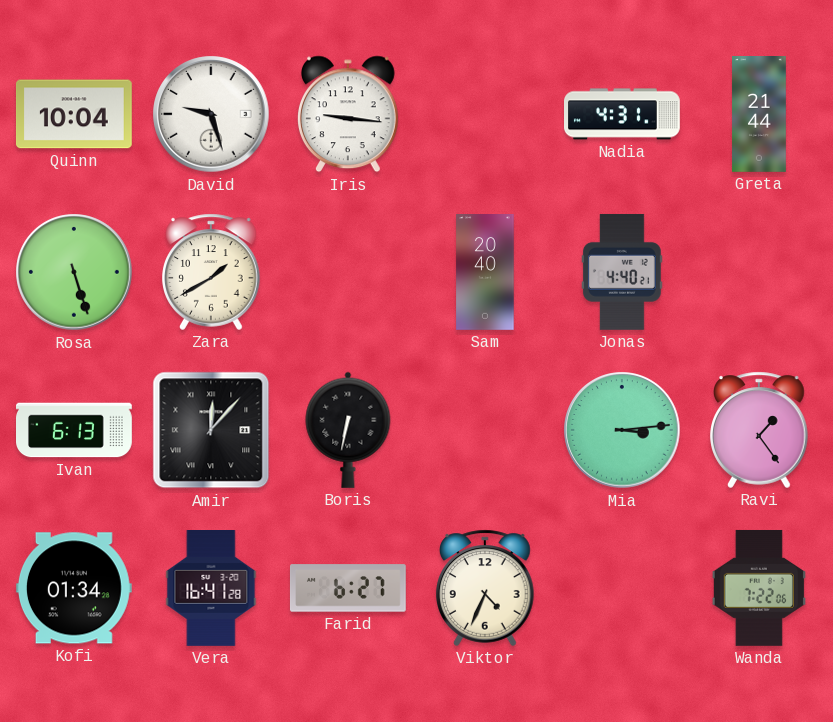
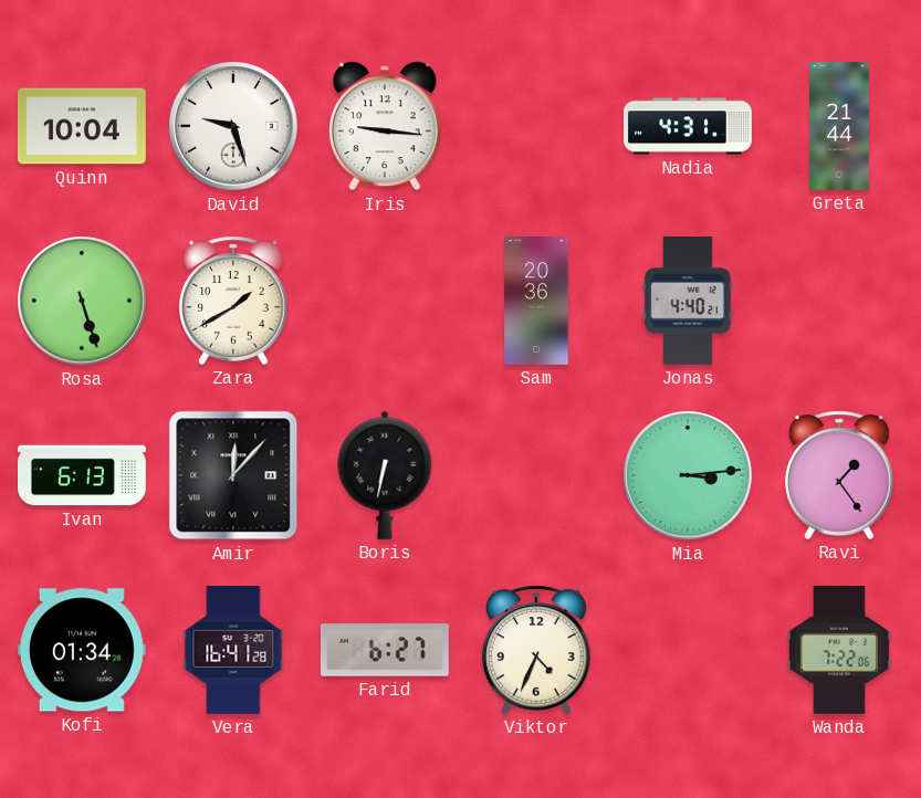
Sam: 20:40 -> 20:36 (536, 302)
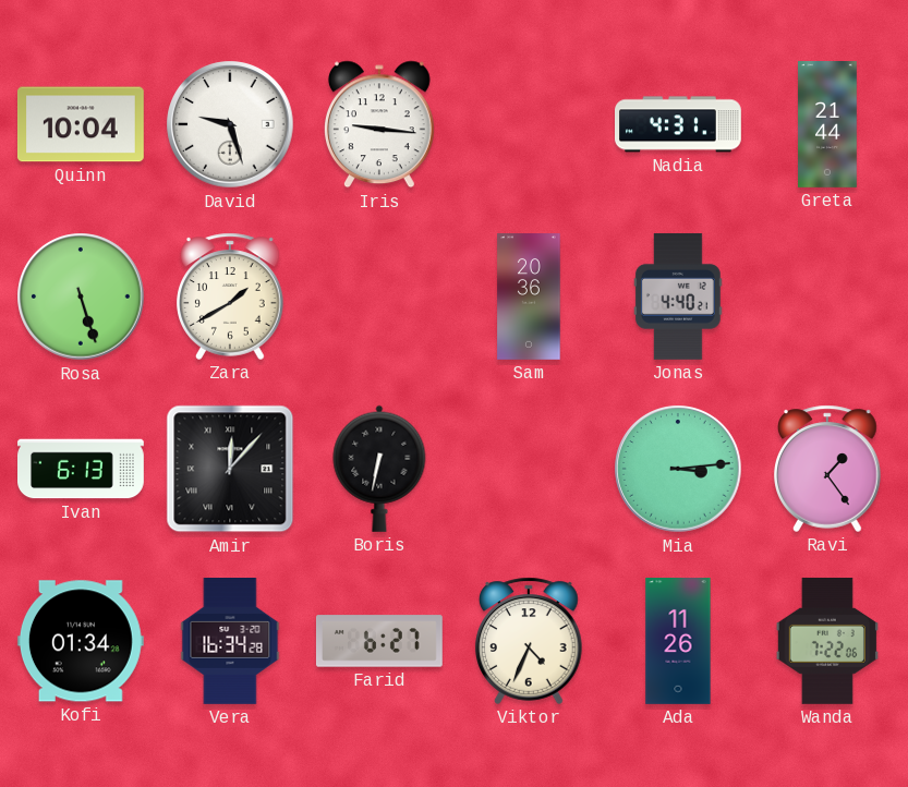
Vera: 16:41 -> 16:34 (230, 642)
Ada: none -> 11:26 (678, 642)
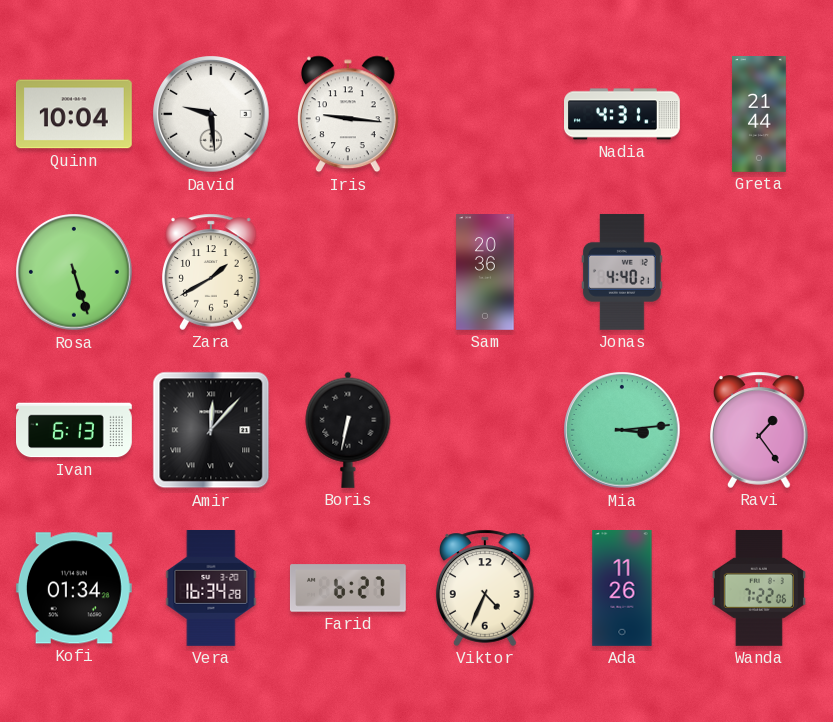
David: 9:27 -> 9:29 (211, 114)
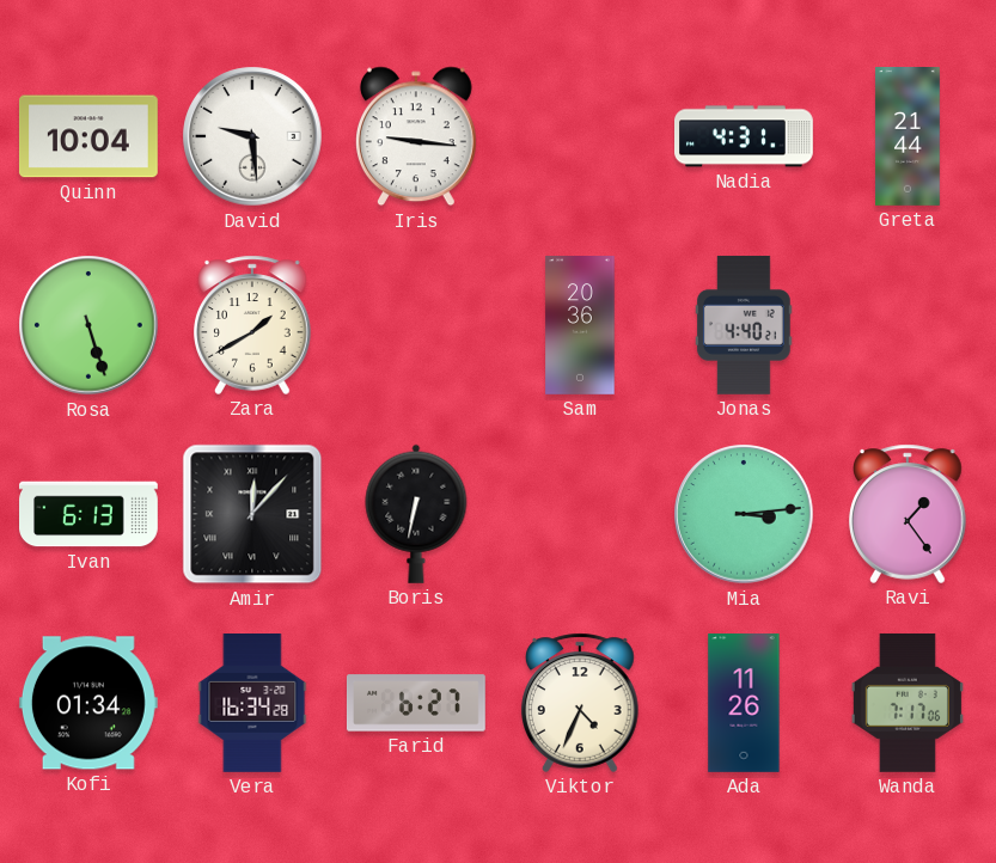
Wanda: 7:22 -> 7:17 (908, 703)
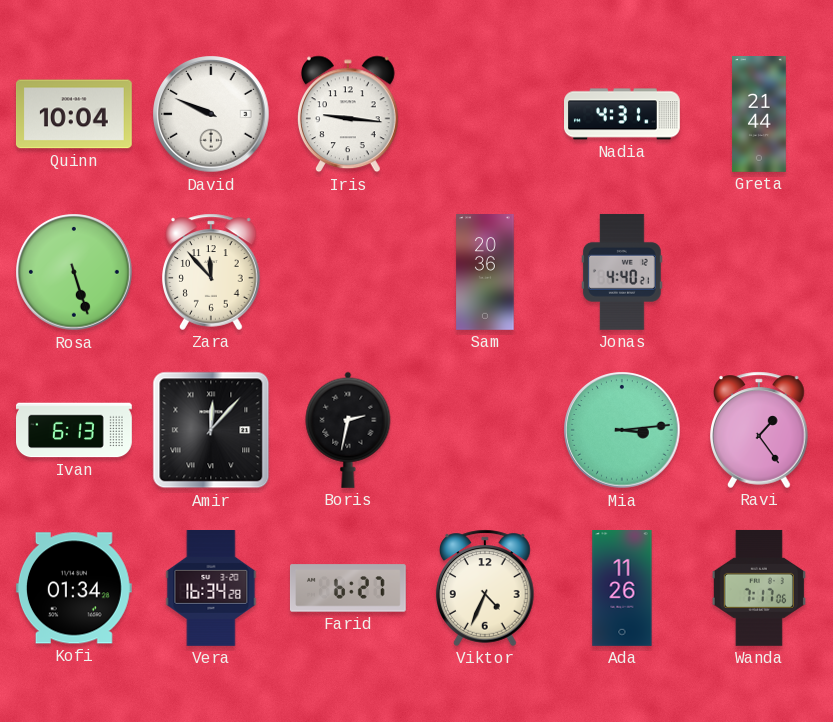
David: 9:29 -> 9:49 (211, 114)
Zara: 1:40 -> 11:53 (211, 272)
Boris: 6:32 -> 2:32 (348, 430)
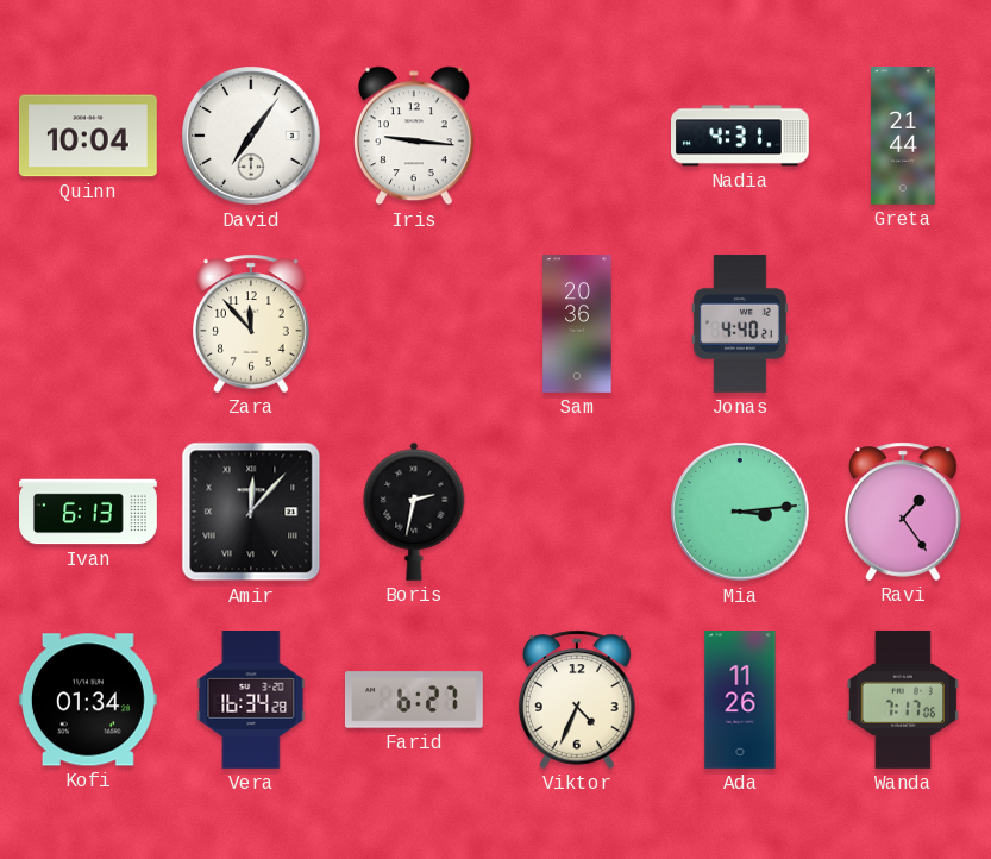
David: 9:49 -> 7:06 (251, 136)
Rosa: 5:27 -> none (74, 272)
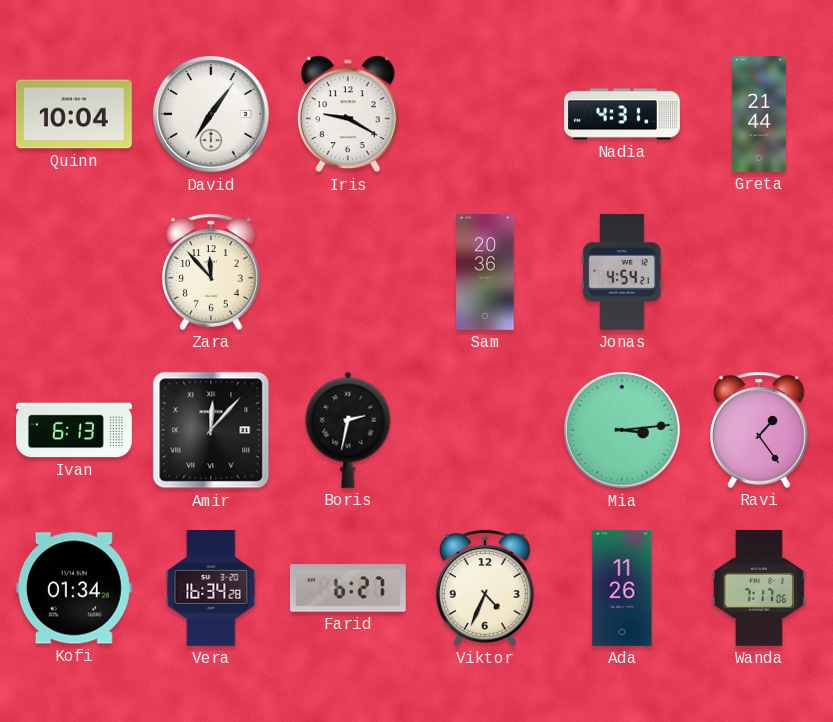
Iris: 9:16 -> 9:20 (348, 114)
Jonas: 4:40 -> 4:54 (622, 272)
